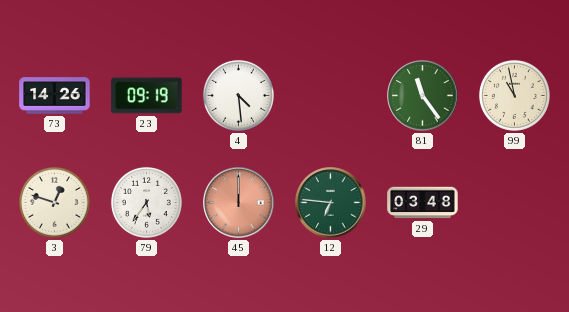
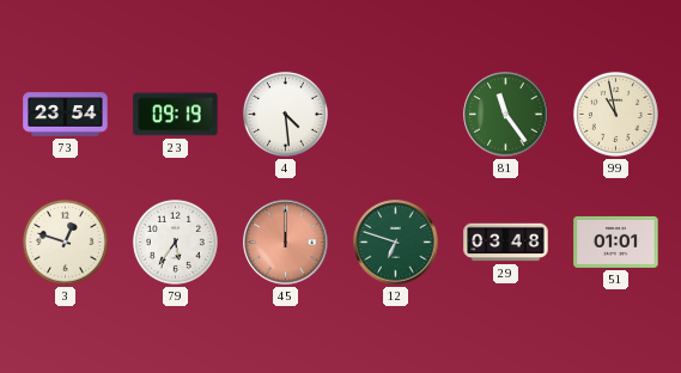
73: 14:26 -> 23:54 (66, 115)
12: 6:46 -> 6:48 (396, 243)
51: none -> 01:01 (616, 241)
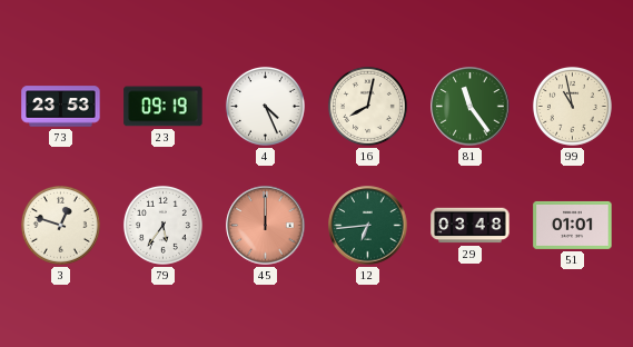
73: 23:54 -> 23:53 (61, 107)
4: 4:29 -> 4:26 (265, 106)
16: none -> 8:02 (367, 106)
12: 6:48 -> 6:44 (368, 226)
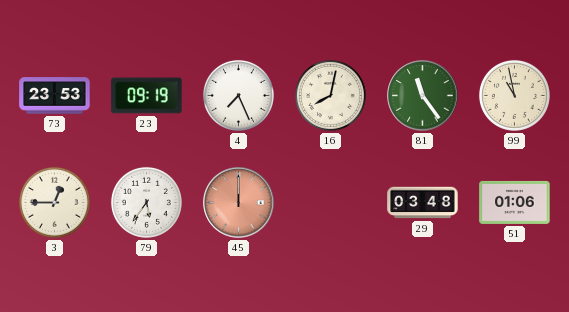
4: 4:26 -> 7:26 (238, 95)
3: 12:48 -> 12:45 (54, 202)
12: 6:44 -> none (368, 226)
51: 01:01 -> 01:06 (515, 202)
